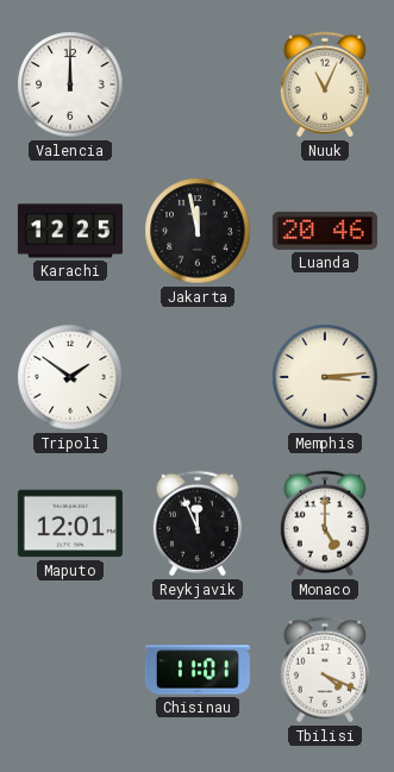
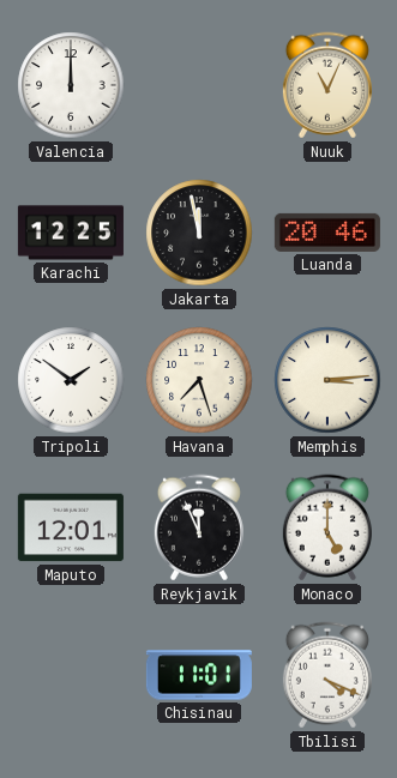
Havana: none -> 7:27 (199, 380)
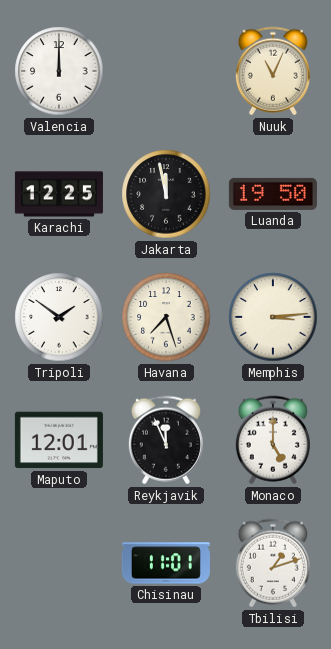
Luanda: 20:46 -> 19:50 (273, 194)
Tbilisi: 4:19 -> 1:12 (273, 563)
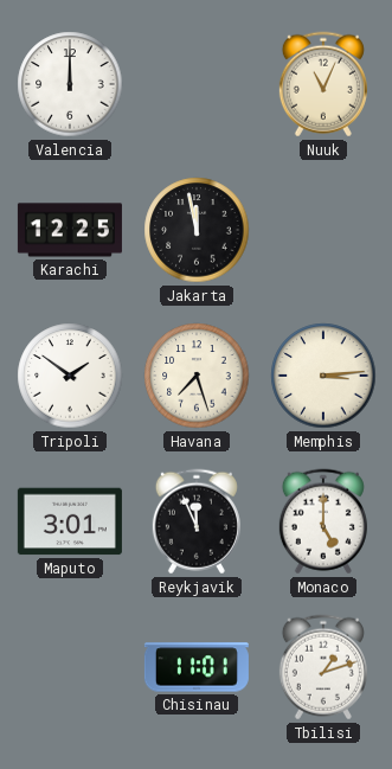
Luanda: 19:50 -> none (273, 194)
Maputo: 12:01 -> 3:01 (70, 521)
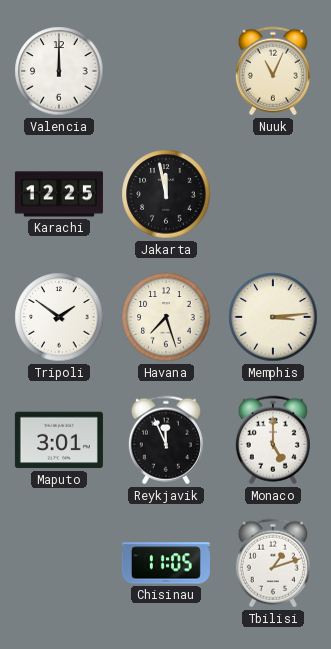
Chisinau: 11:01 -> 11:05 (166, 563)
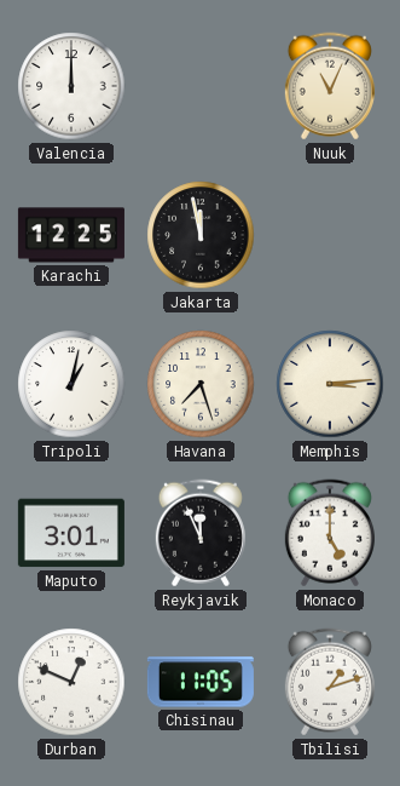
Tripoli: 1:51 -> 1:02 (71, 384)
Durban: none -> 12:49 (71, 682)
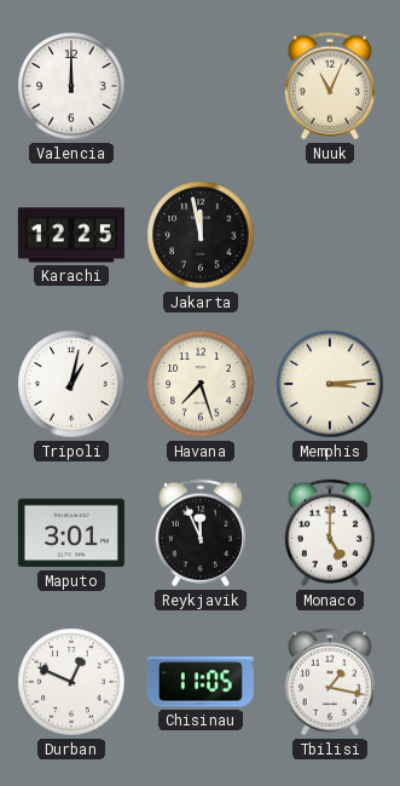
Tbilisi: 1:12 -> 1:17 (330, 682)
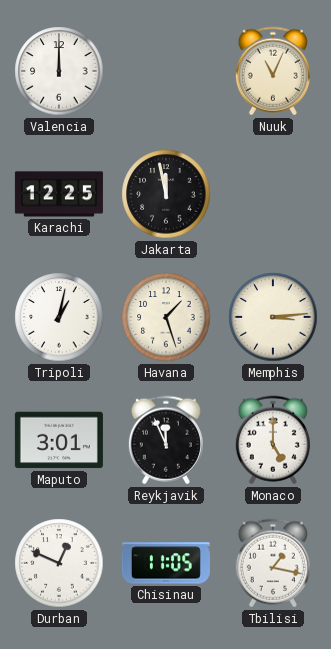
Havana: 7:27 -> 1:27 (166, 317)
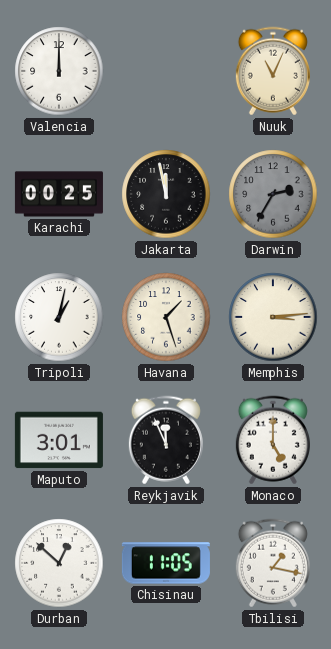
Karachi: 12:25 -> 00:25 (59, 194)
Darwin: none -> 2:35 (273, 194)
Durban: 12:49 -> 12:52 (59, 563)
